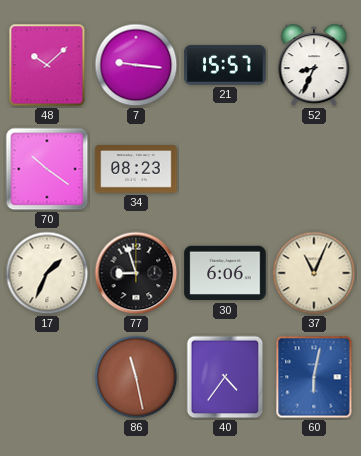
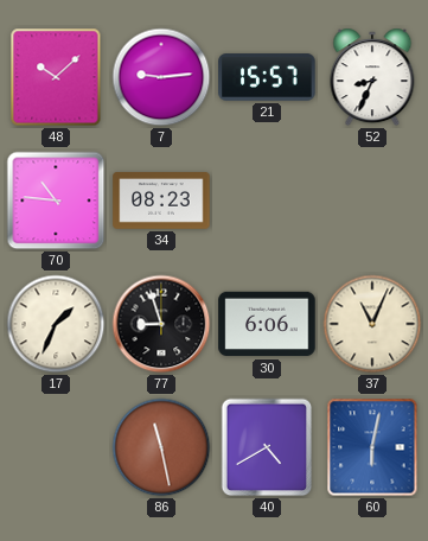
7: 9:16 -> 9:14 (161, 77)
70: 10:21 -> 10:46 (56, 201)
40: 4:36 -> 4:40 (267, 447)
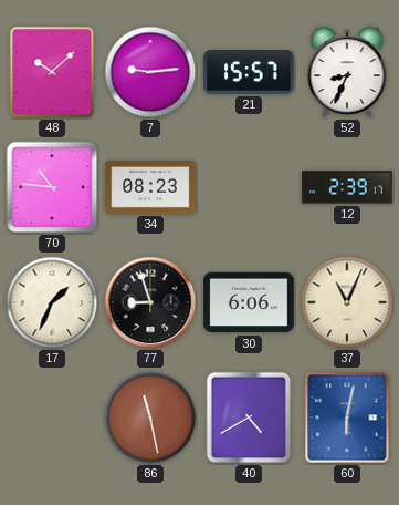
12: none -> 2:39 (347, 187)
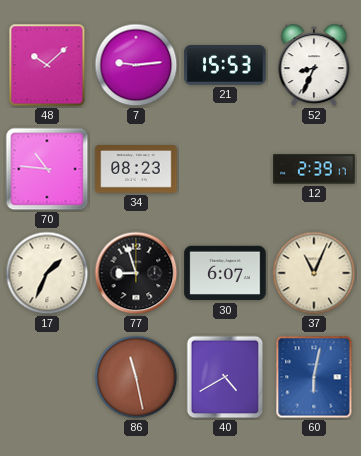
21: 15:57 -> 15:53 (225, 65)
30: 6:06 -> 6:07 (225, 273)
